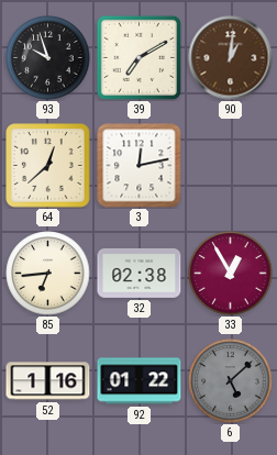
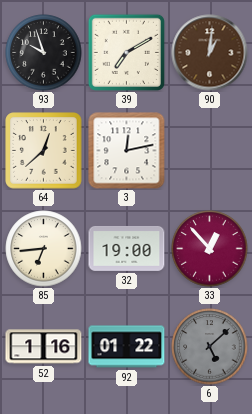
32: 02:38 -> 19:00 (127, 248)
33: 12:55 -> 12:53 (210, 249)
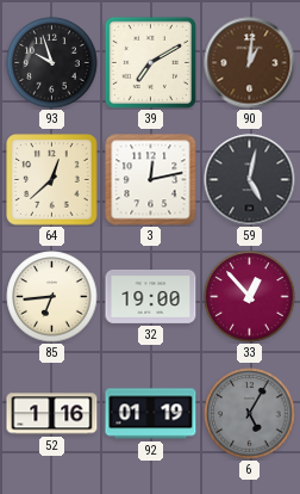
59: none -> 5:02 (250, 180)
92: 01:22 -> 01:19 (151, 414)
6: 5:08 -> 5:05 (250, 414)
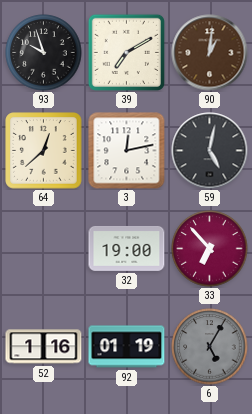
85: 6:44 -> none (52, 297)
33: 12:53 -> 6:53 (210, 249)
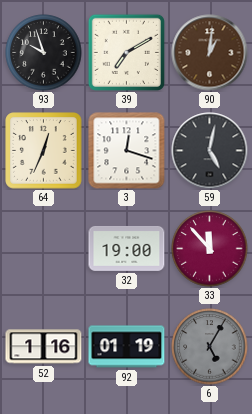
64: 12:38 -> 12:34 (44, 151)
3: 12:13 -> 12:18 (127, 151)
33: 6:53 -> 11:53 (210, 249)
